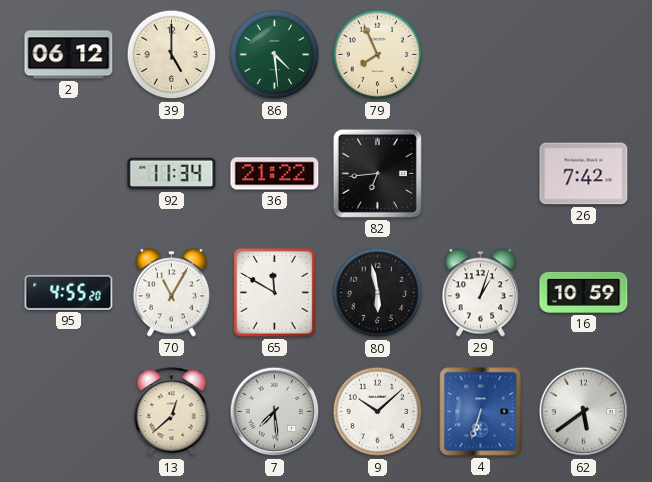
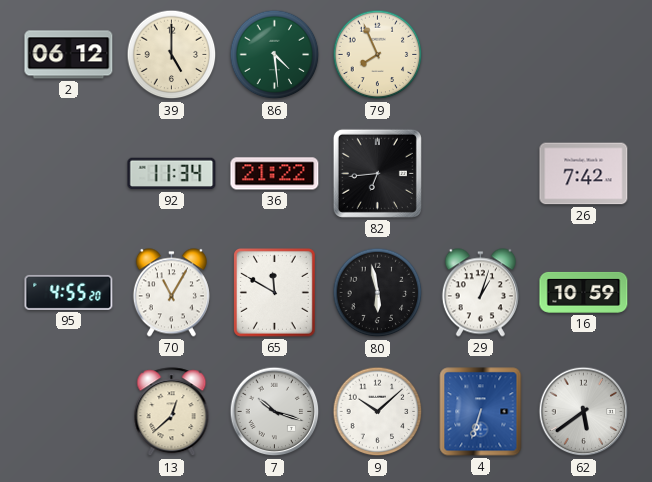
7: 7:29 -> 10:18 (275, 412)
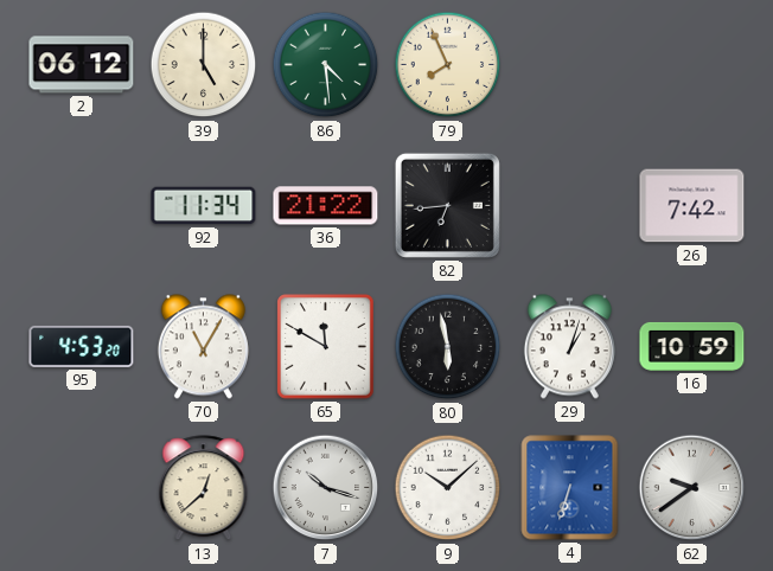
95: 4:55 -> 4:53 (82, 346)
62: 5:39 -> 9:39 (692, 488)
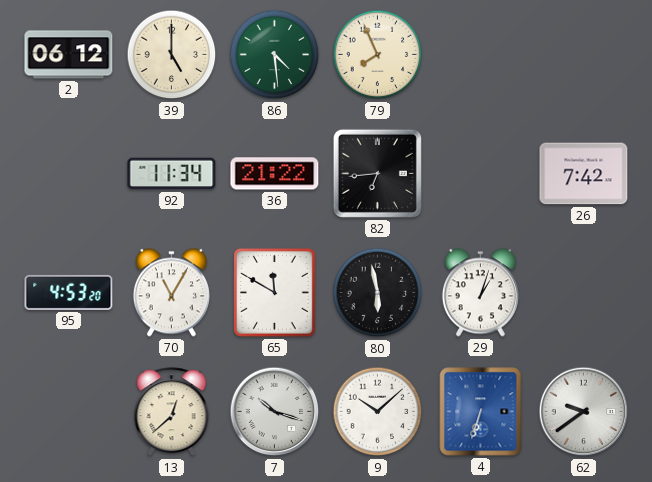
16: 10:59 -> none (692, 346)
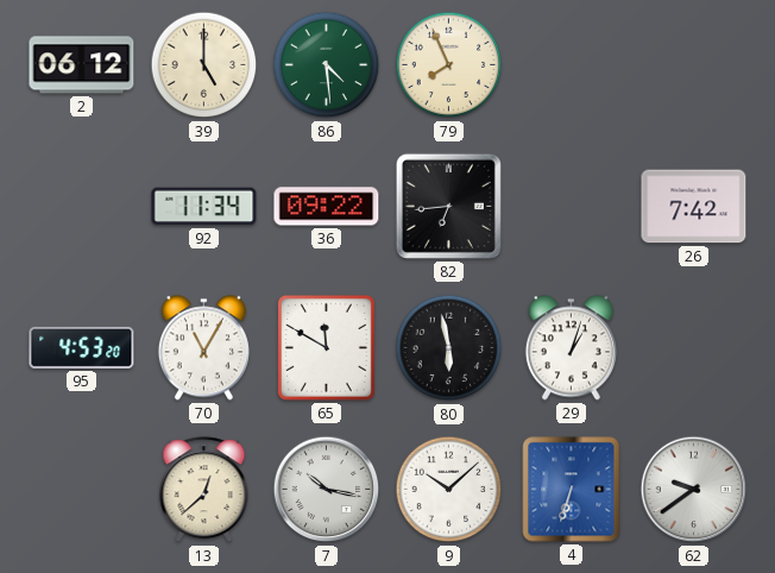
36: 21:22 -> 09:22 (327, 207)
7: 10:18 -> 10:17 (327, 490)
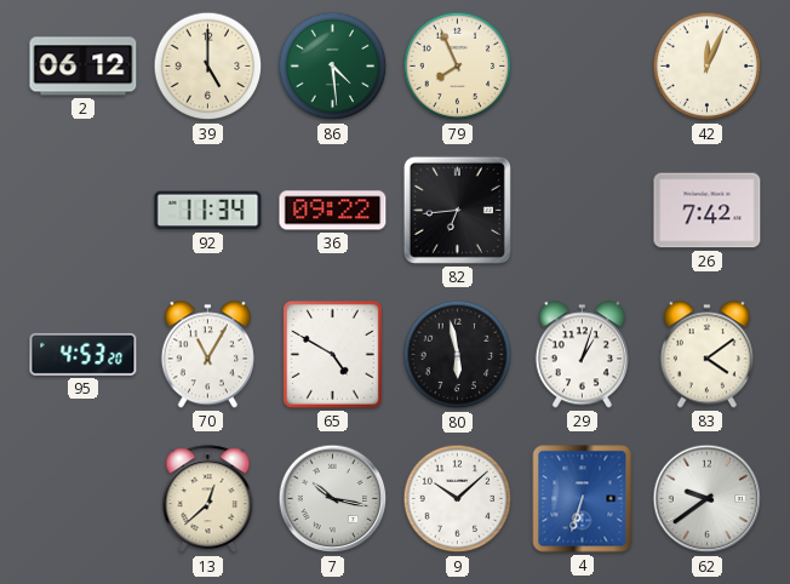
42: none -> 12:04 (708, 67)
65: 11:50 -> 4:50 (333, 355)
83: none -> 4:09 (706, 355)
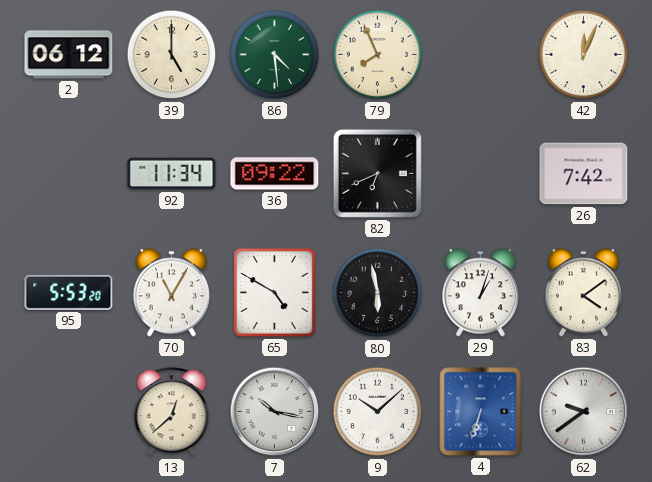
82: 6:44 -> 6:41 (377, 173)
95: 4:53 -> 5:53 (69, 292)
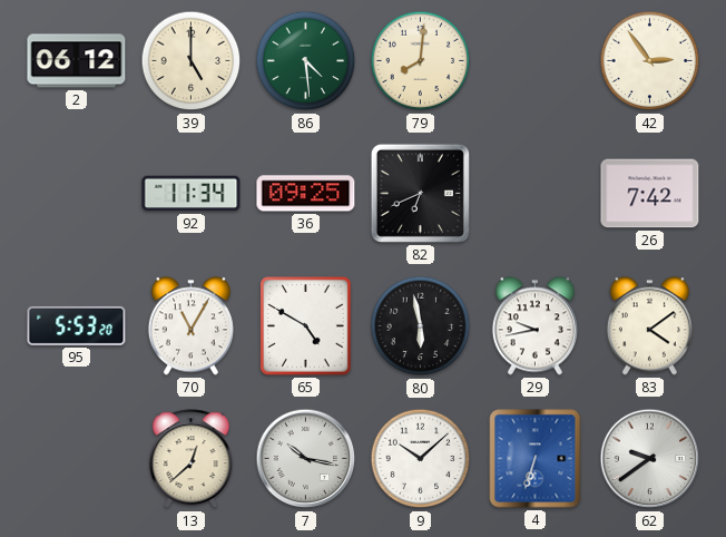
79: 7:56 -> 8:01 (421, 61)
42: 12:04 -> 2:54 (650, 61)
36: 09:22 -> 09:25 (306, 194)
29: 1:03 -> 9:43 (534, 326)
